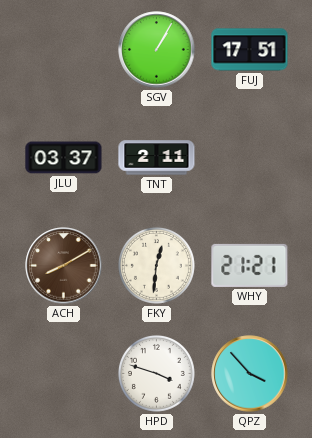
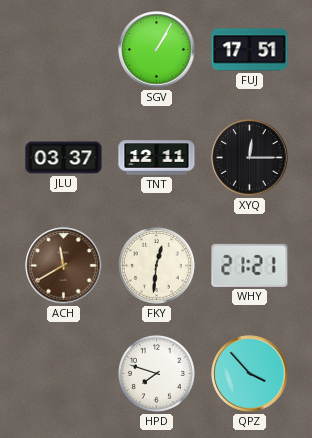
TNT: 2:11 -> 12:11 (157, 158)
XYQ: none -> 12:15 (250, 158)
ACH: 8:10 -> 11:40 (64, 266)
HPD: 3:48 -> 7:48 (156, 373)
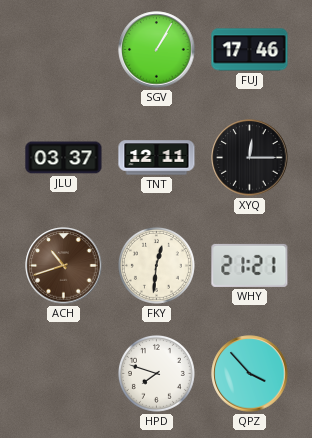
FUJ: 17:51 -> 17:46 (250, 50)
ACH: 11:40 -> 10:42 (64, 266)
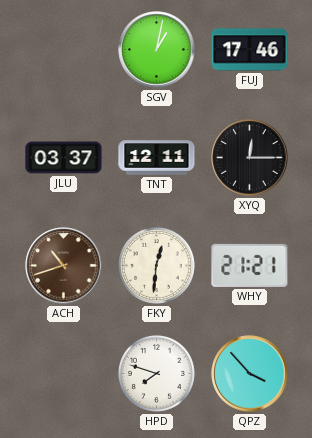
SGV: 1:05 -> 1:02 (157, 50)
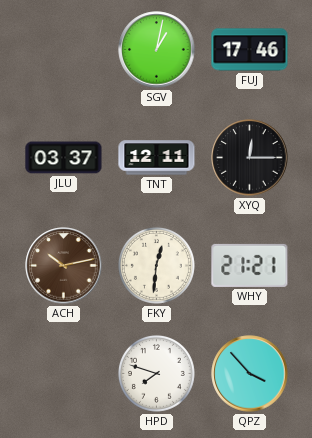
ACH: 10:42 -> 10:13 (64, 266)
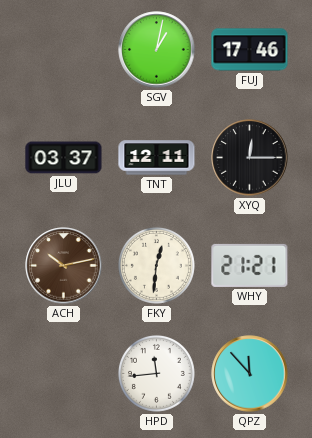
HPD: 7:48 -> 11:44 (156, 373)
QPZ: 3:53 -> 11:53 (250, 374)
